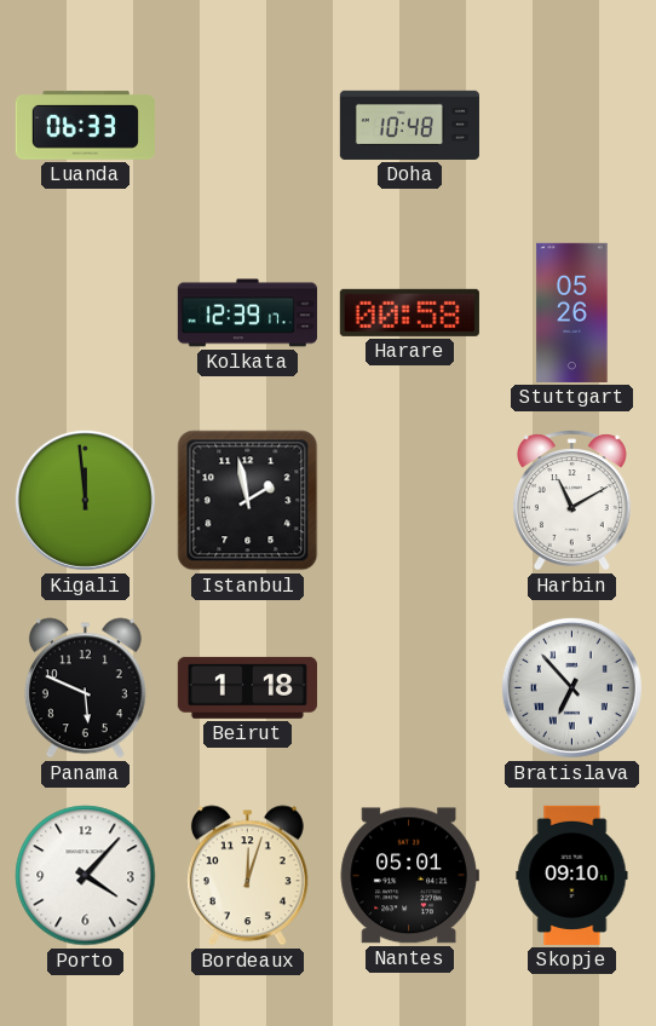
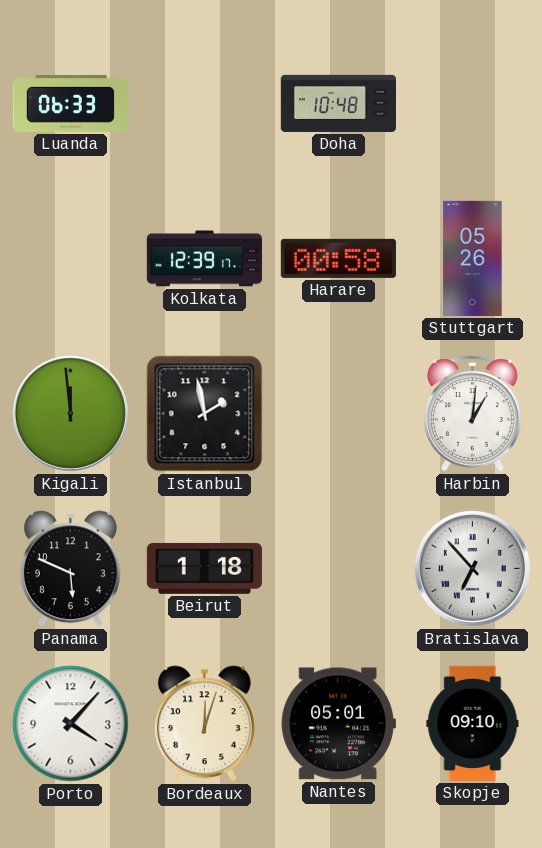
Harbin: 11:10 -> 1:01 (472, 414)
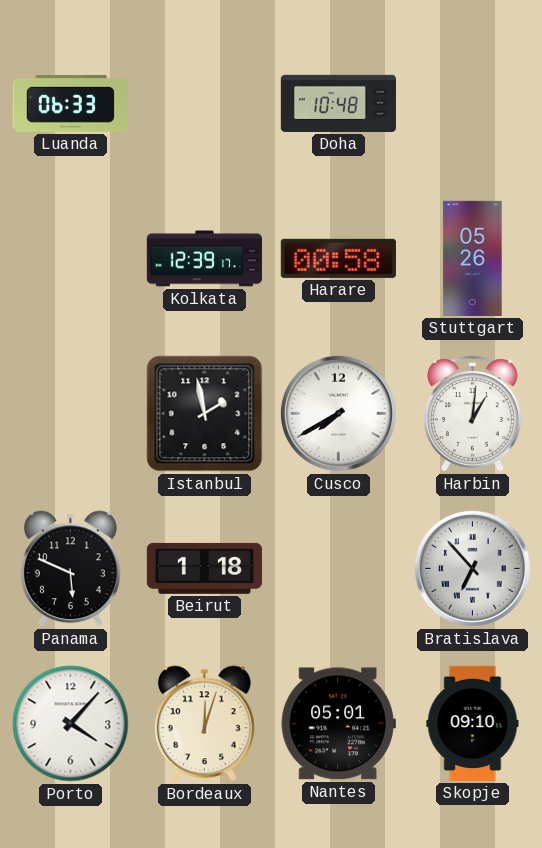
Kigali: 11:59 -> none (70, 413)
Cusco: none -> 7:40 (338, 413)
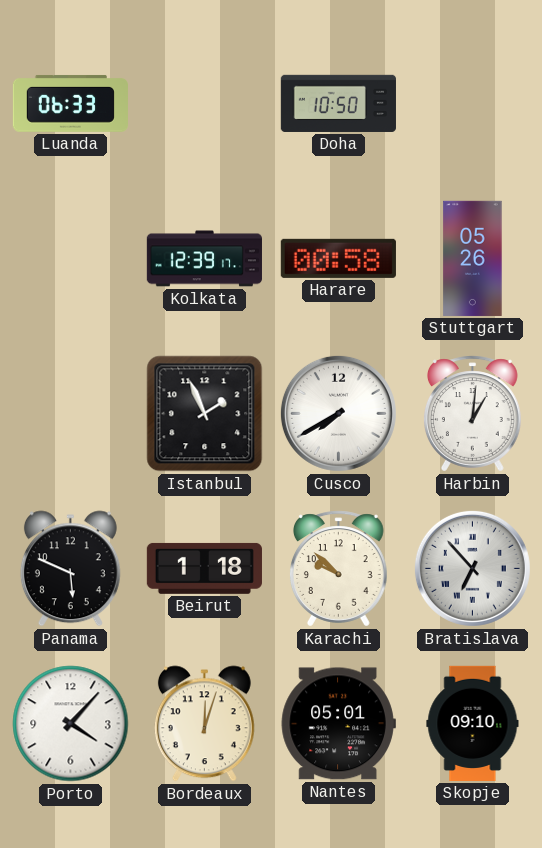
Doha: 10:48 -> 10:50 (338, 103)
Istanbul: 1:58 -> 1:56 (205, 414)
Karachi: none -> 9:52 (338, 569)
